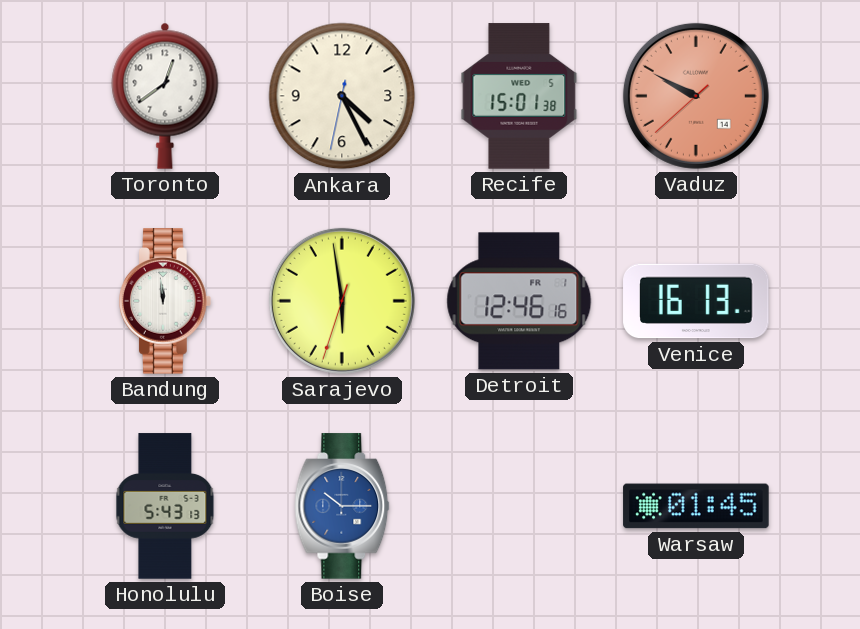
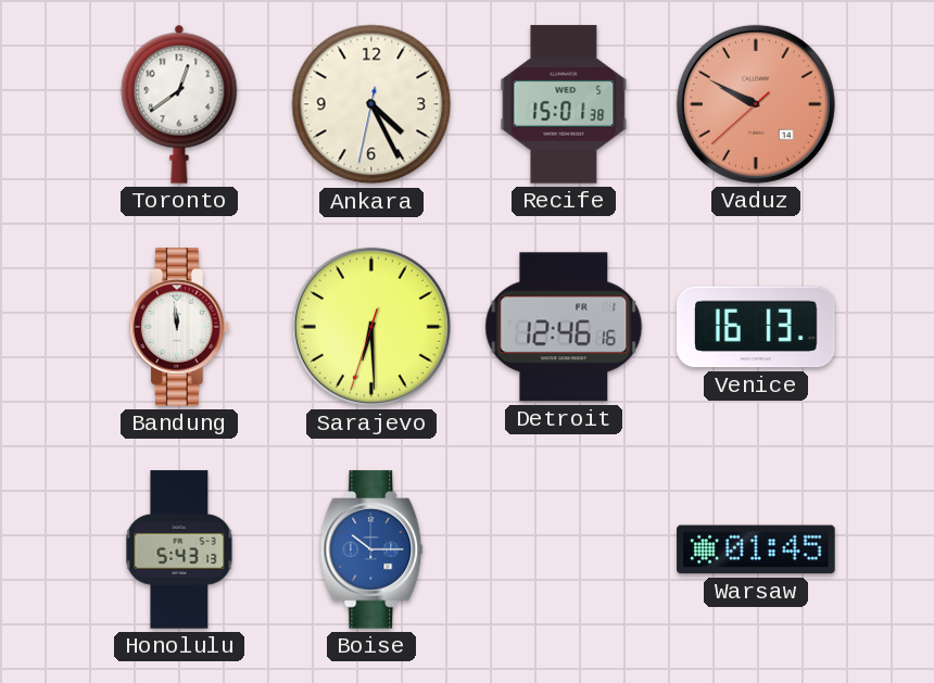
Sarajevo: 5:58 -> 6:29 (371, 327)
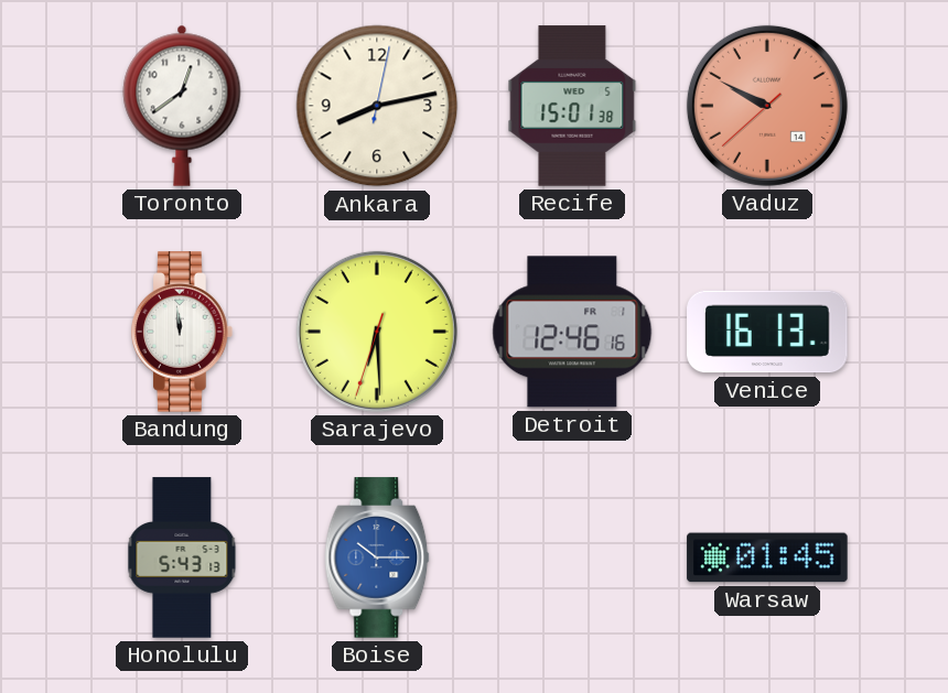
Ankara: 4:25 -> 8:13 (377, 106)
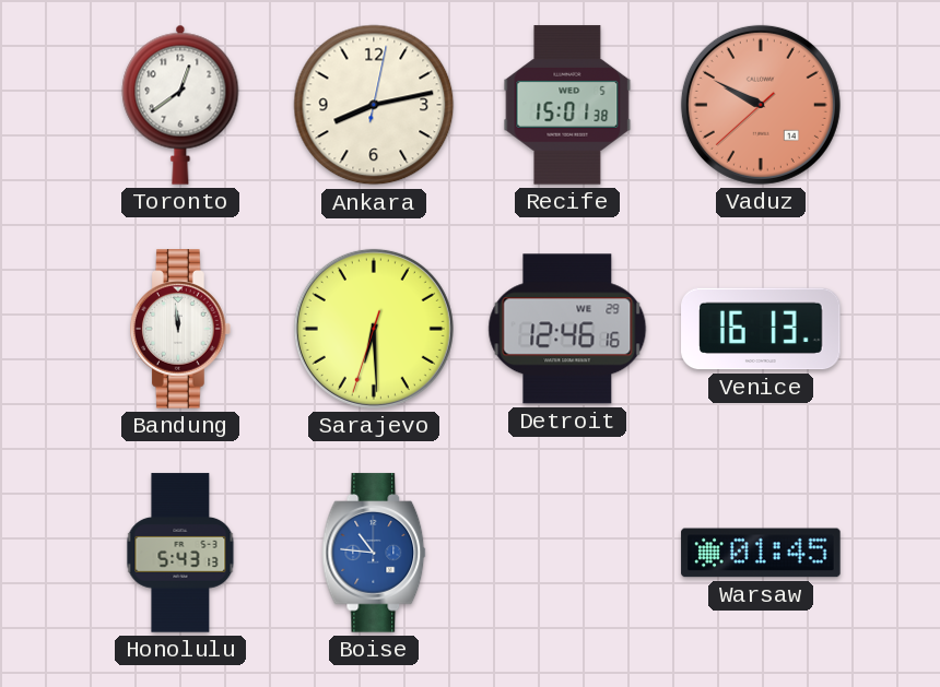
Detroit date: FR 1 -> WE 29 (567, 329)
Boise: 10:15 -> 10:46 (374, 553)
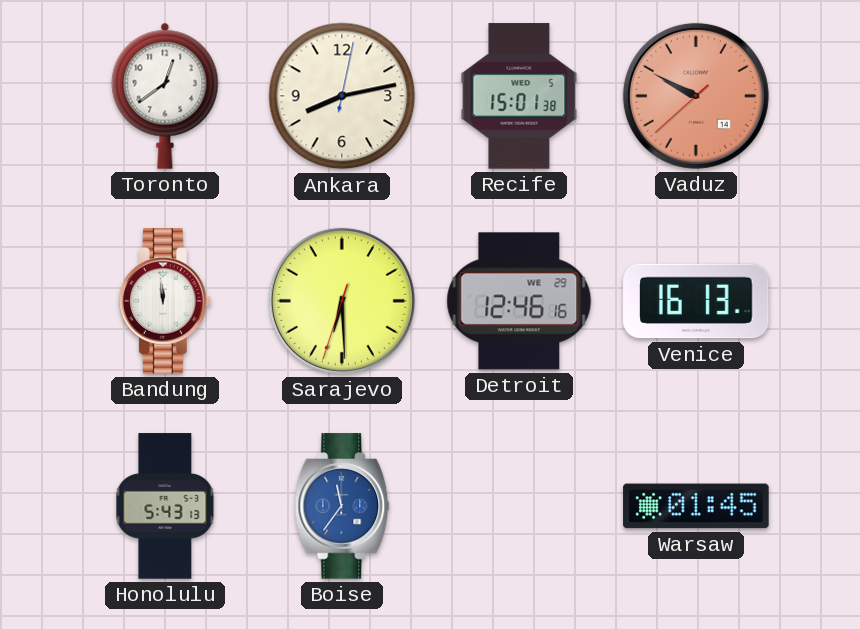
Boise: 10:46 -> 11:36 (342, 506)
